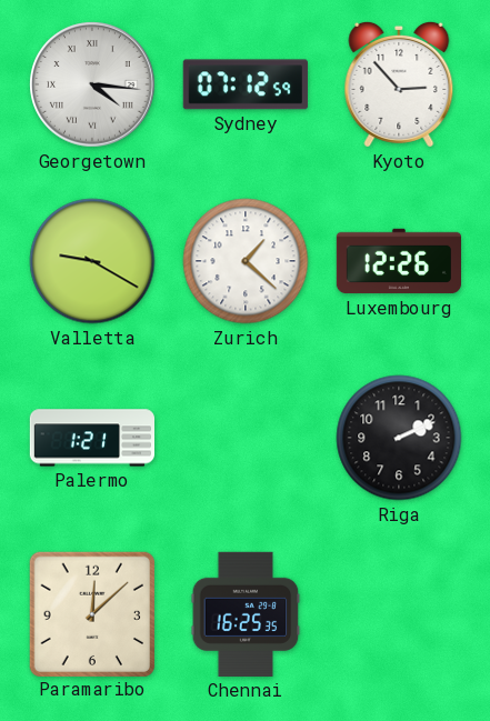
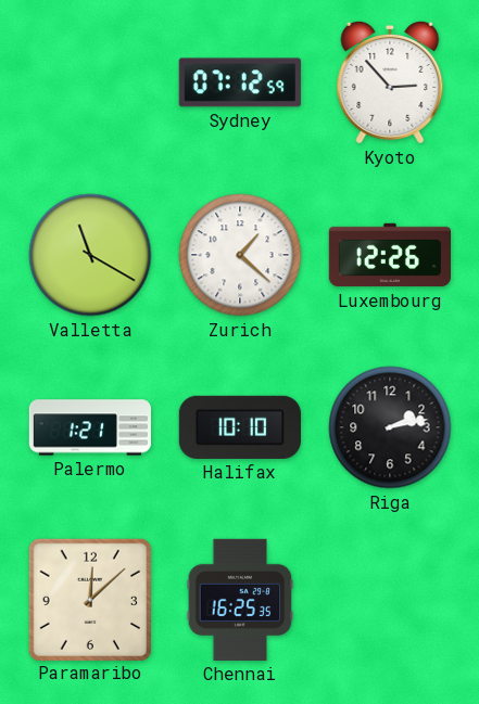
Georgetown: 4:16 -> none (92, 84)
Valletta: 9:20 -> 11:20 (90, 255)
Halifax: none -> 10:10 (240, 427)
Riga: 2:11 -> 2:13 (390, 427)
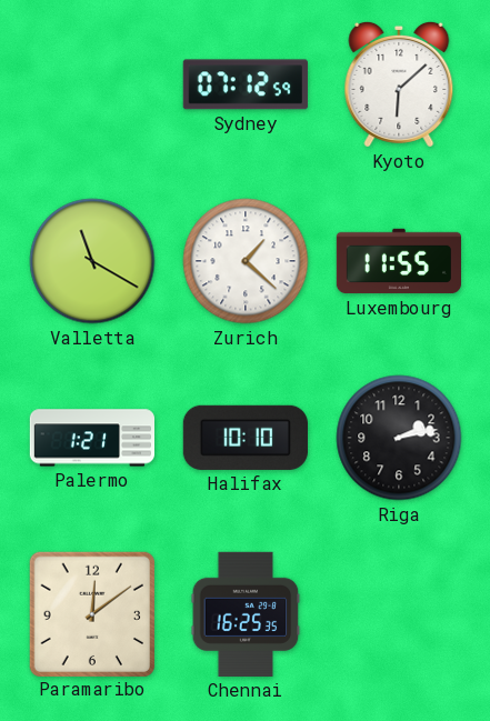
Kyoto: 2:53 -> 6:08 (399, 84)
Luxembourg: 12:26 -> 11:55 (398, 261)
Paramaribo: 12:08 -> 12:09 (91, 613)
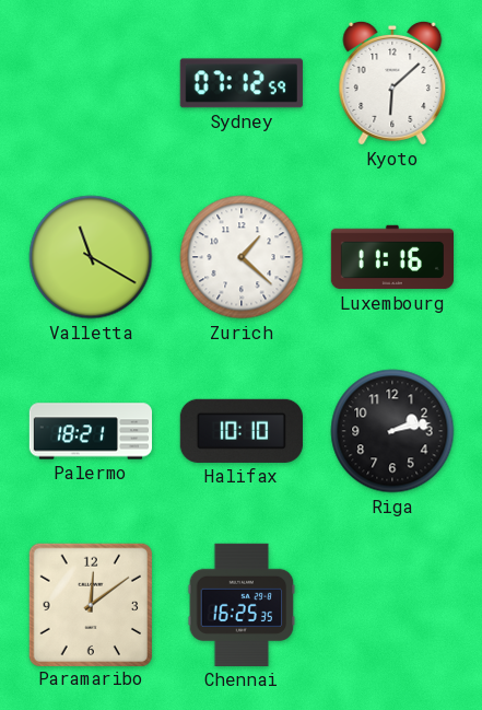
Luxembourg: 11:55 -> 11:16 (391, 257)
Palermo: 1:21 -> 18:21 (90, 431)
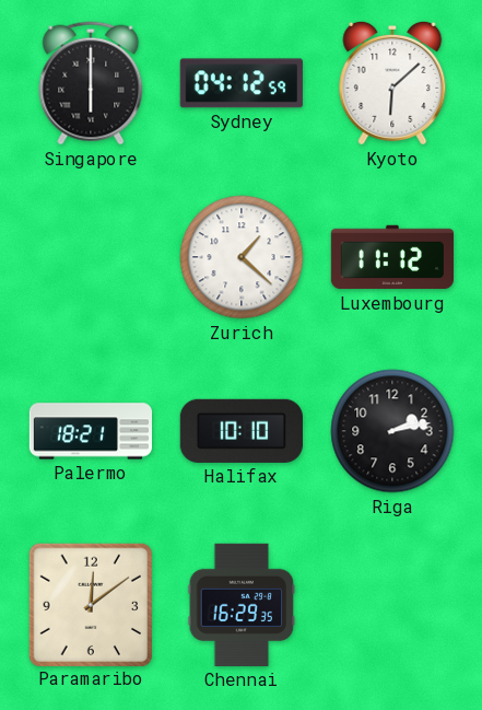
Singapore: none -> 6:00 (91, 83)
Sydney: 07:12 -> 04:12 (242, 83)
Valletta: 11:20 -> none (91, 257)
Luxembourg: 11:16 -> 11:12 (391, 257)
Chennai: 16:25 -> 16:29 (242, 605)
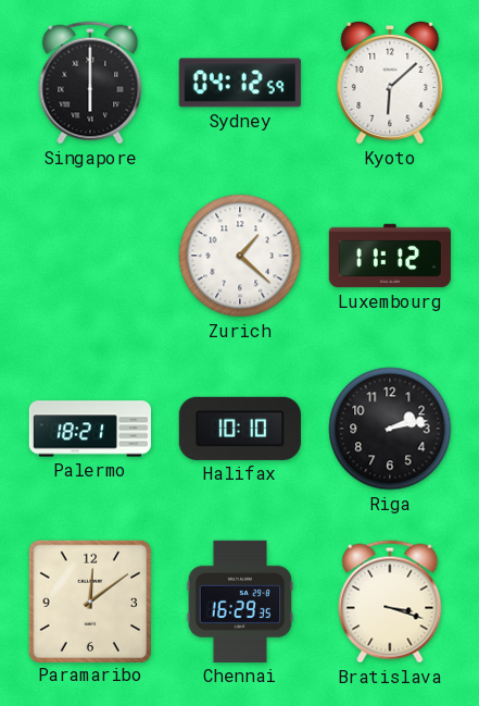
Bratislava: none -> 3:18 (390, 602)
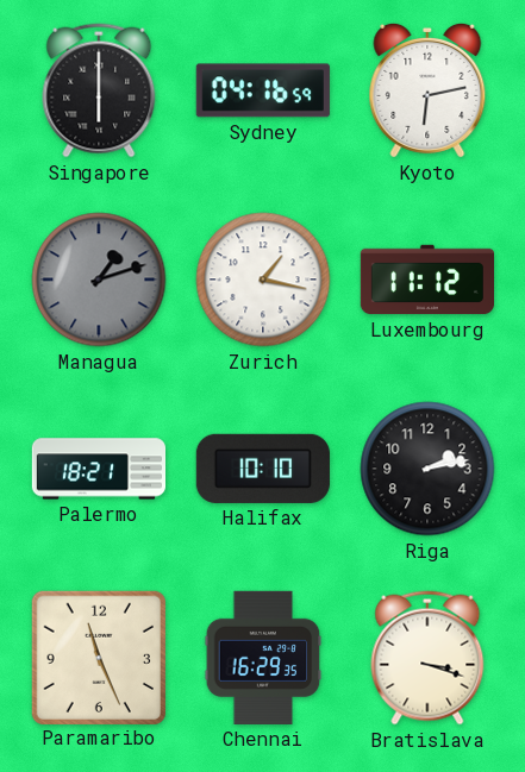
Sydney: 04:12 -> 04:16 (263, 90)
Kyoto: 6:08 -> 6:13 (427, 90)
Managua: none -> 1:12 (99, 280)
Zurich: 1:22 -> 1:17 (263, 280)
Paramaribo: 12:09 -> 11:26 (98, 657)
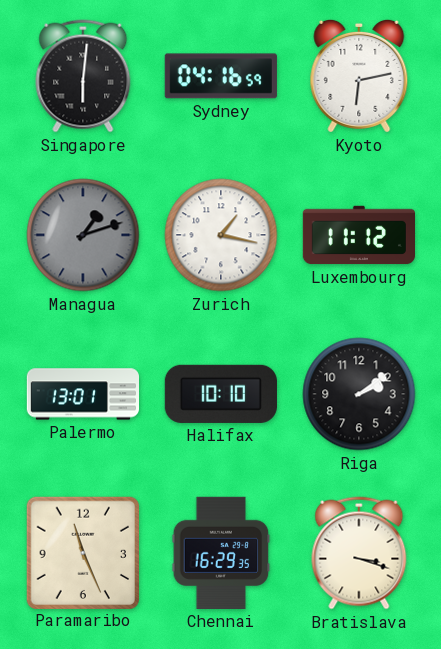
Singapore: 6:00 -> 6:01 (83, 76)
Palermo: 18:21 -> 13:01 (82, 394)
Riga: 2:13 -> 2:09 (359, 394)
